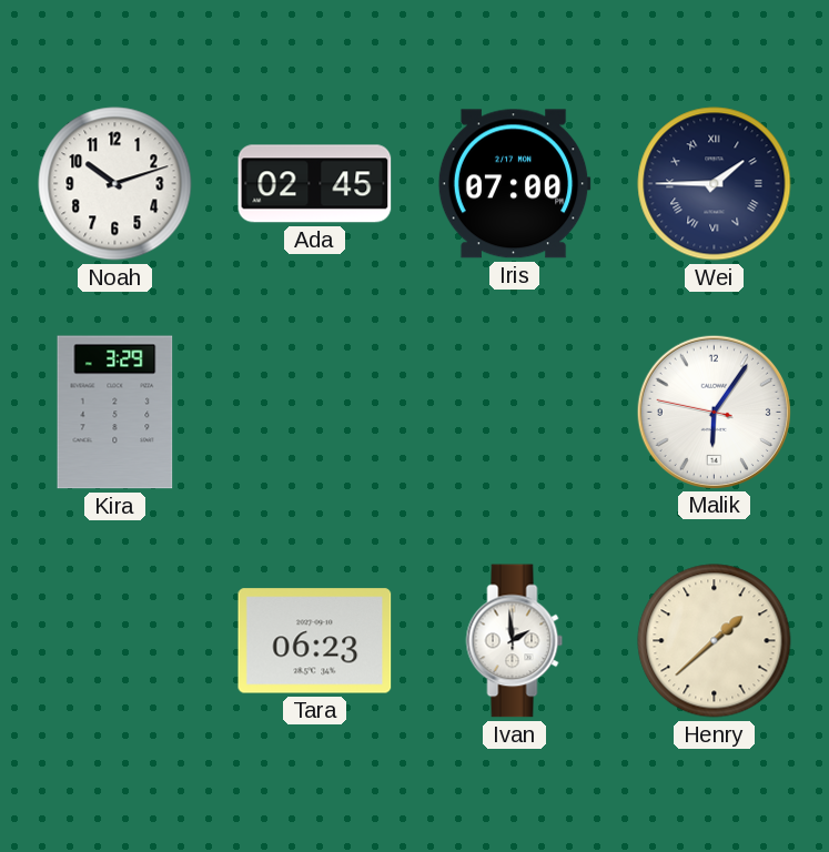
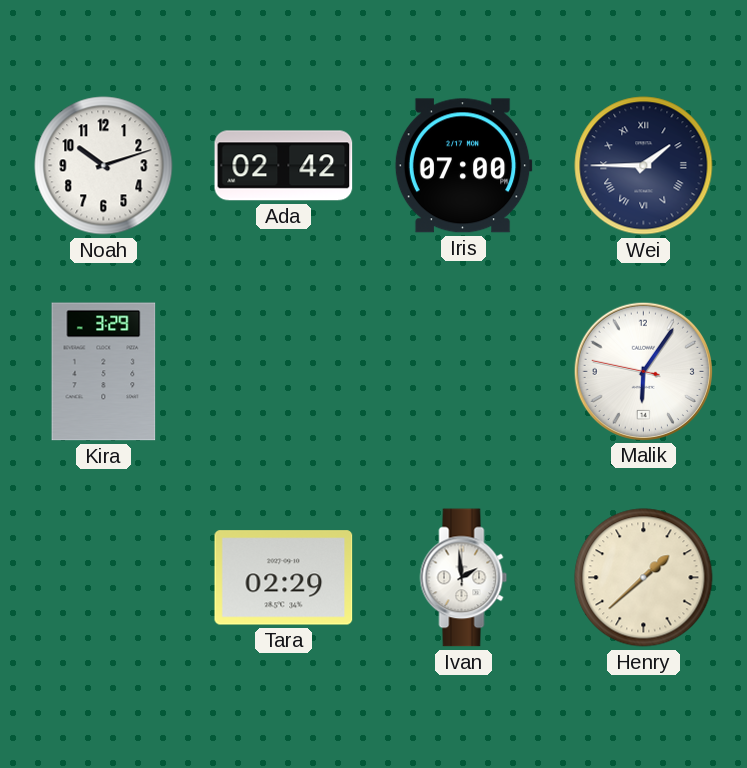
Ada: 02:45 -> 02:42 (284, 166)
Tara: 06:23 -> 02:29 (284, 578)
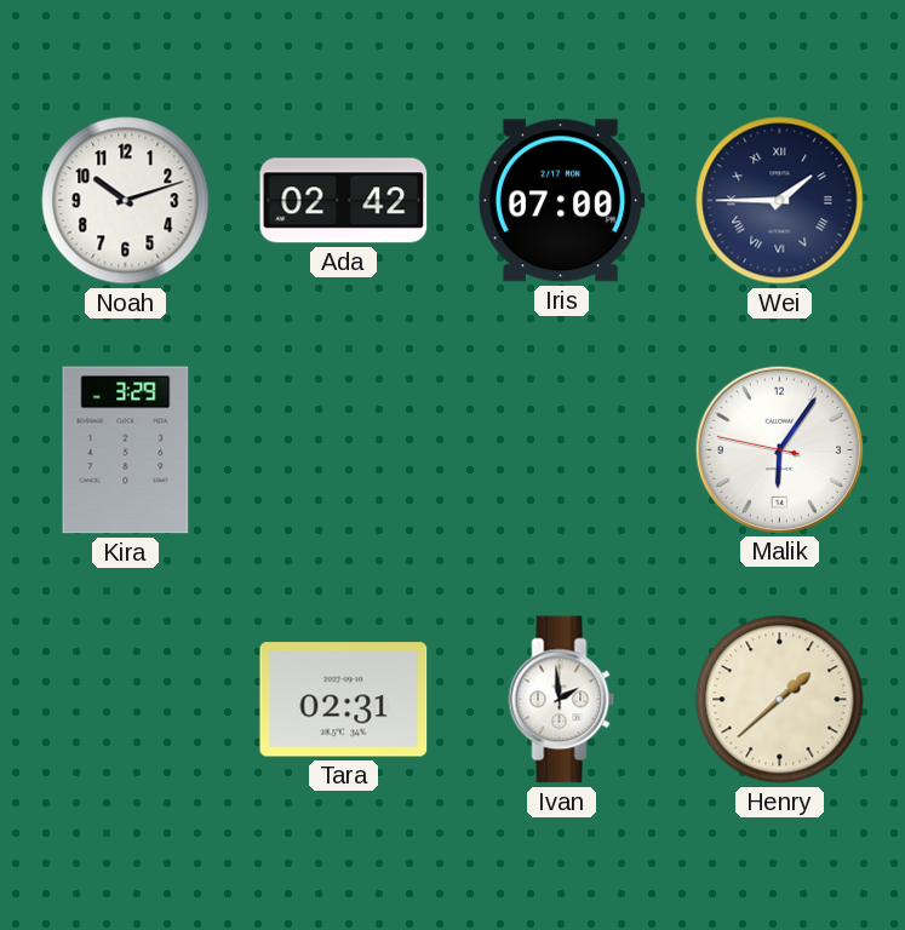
Tara: 02:29 -> 02:31 (344, 700)
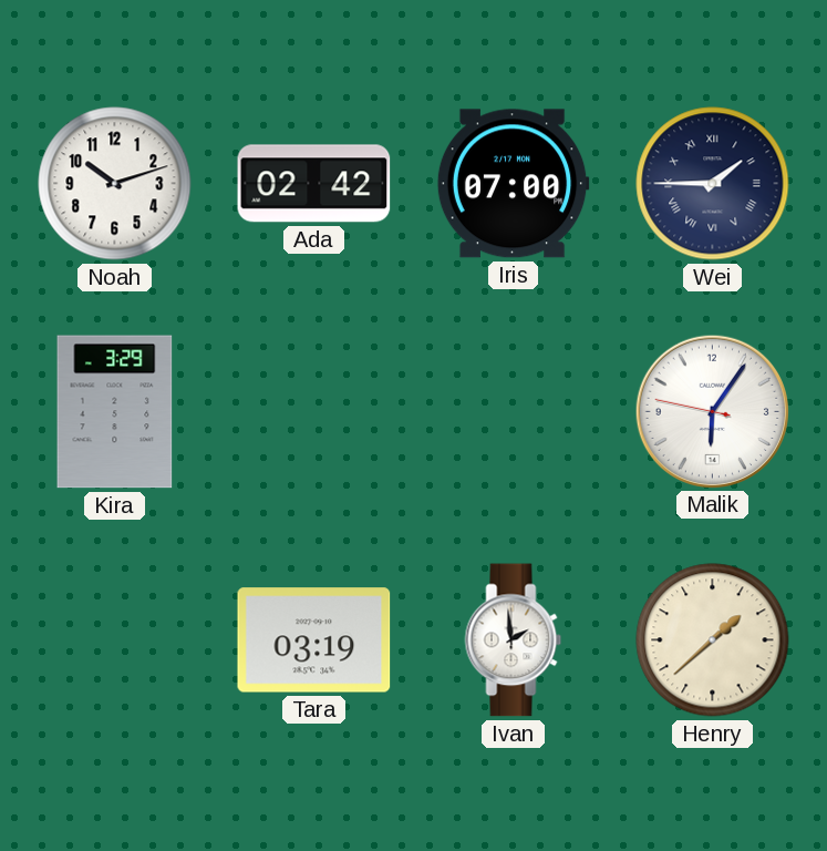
Tara: 02:31 -> 03:19 (314, 640)
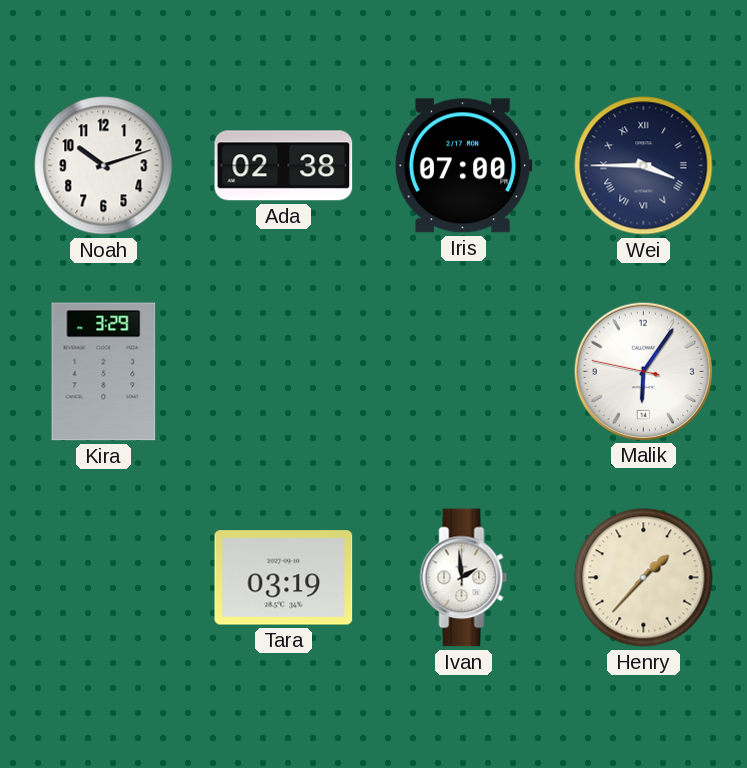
Ada: 02:42 -> 02:38 (284, 166)
Wei: 1:45 -> 3:45 (644, 166)
Henry: 1:38 -> 1:37 (644, 578)
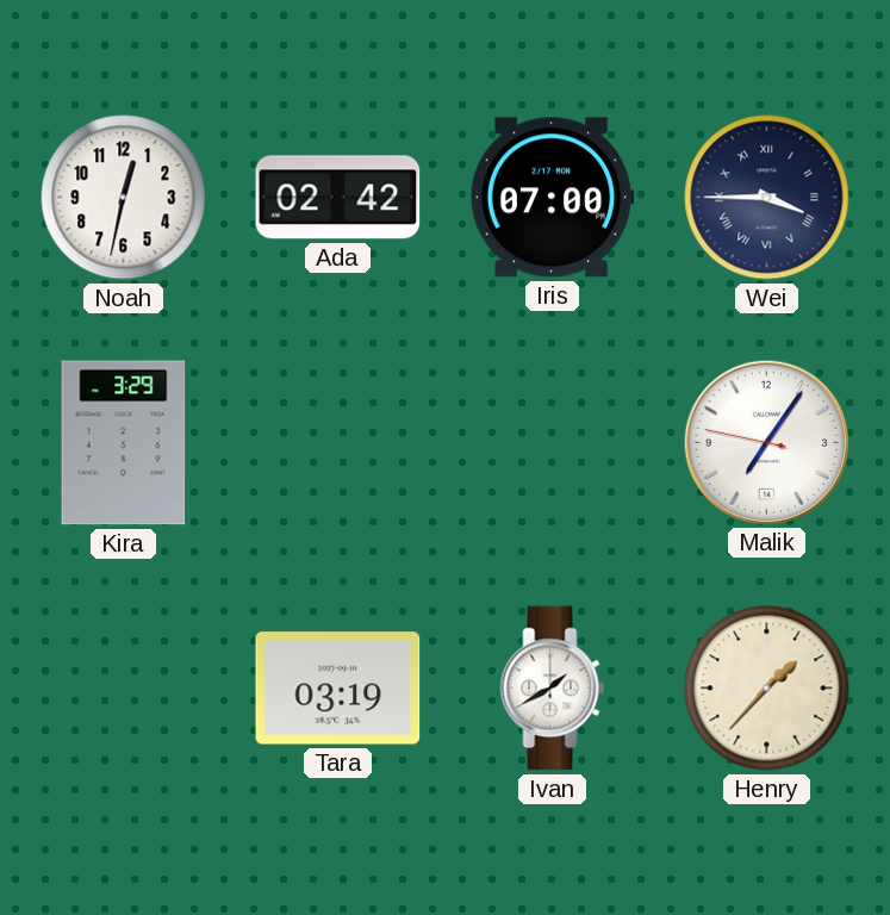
Noah: 10:12 -> 12:32 (124, 198)
Ada: 02:38 -> 02:42 (338, 198)
Malik: 6:05 -> 7:05 (766, 442)
Ivan: 1:59 -> 1:40 (553, 689)
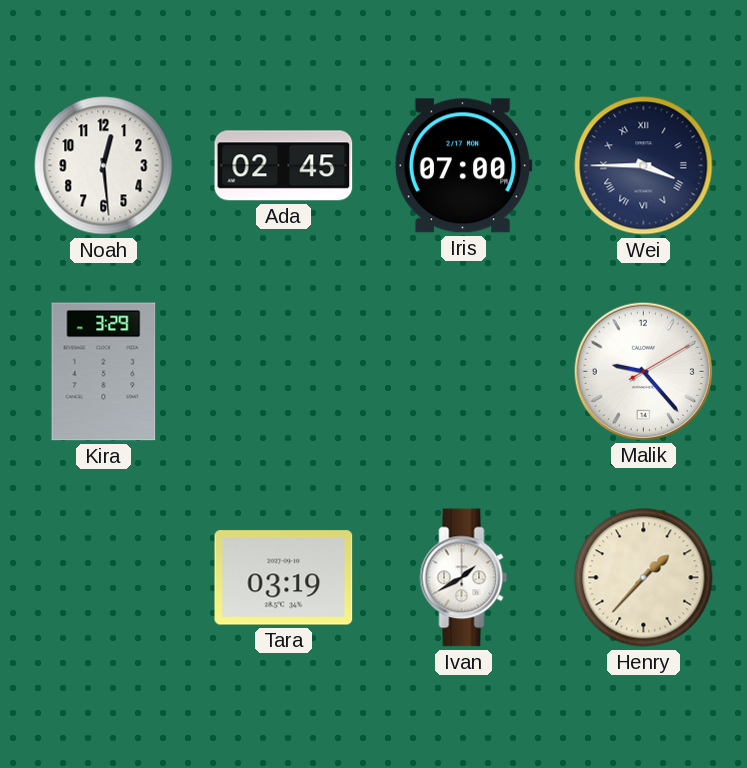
Noah: 12:32 -> 12:29 (104, 166)
Ada: 02:42 -> 02:45 (284, 166)
Malik: 7:05 -> 9:23 (643, 371)
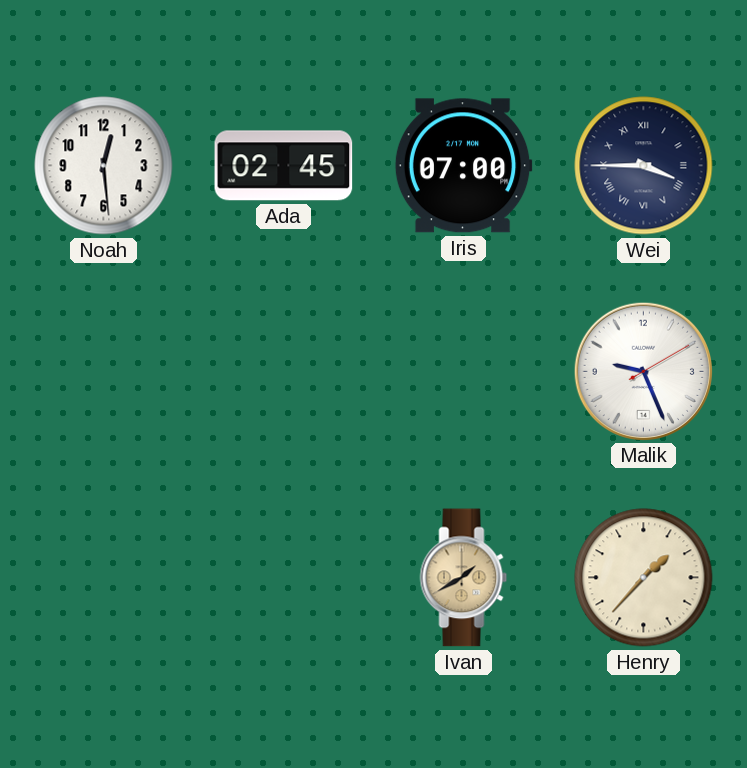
Kira: 3:29 -> none (104, 372)
Malik: 9:23 -> 9:26 (643, 371)
Tara: 03:19 -> none (284, 578)
Ivan dial: white -> champagne (464, 578)
